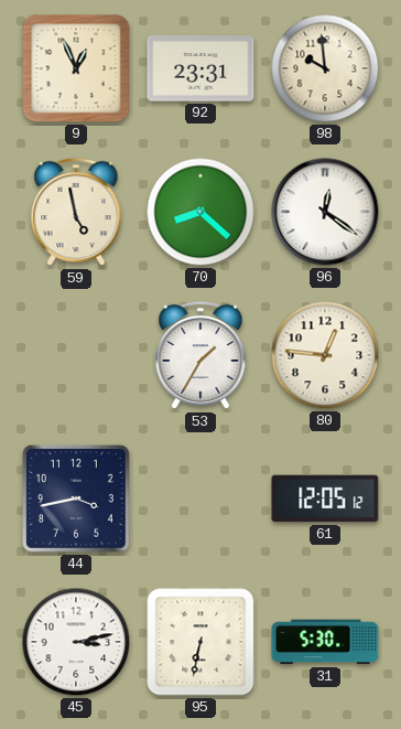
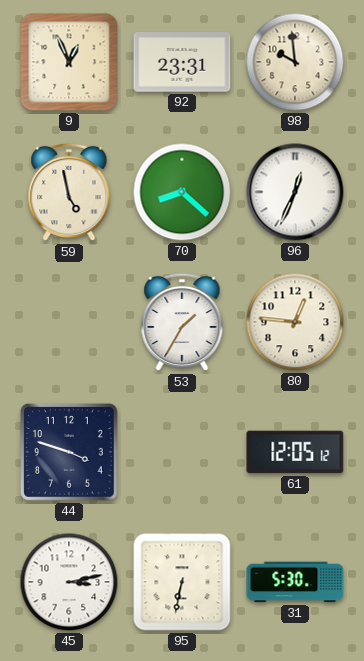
96: 12:21 -> 12:34 (295, 192)
44: 3:43 -> 3:48 (70, 453)
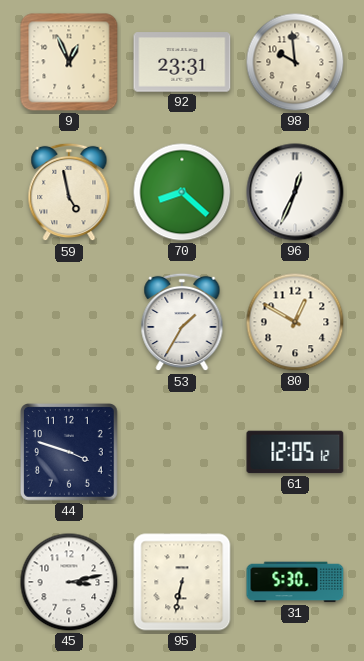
80: 12:46 -> 12:50 (295, 322)
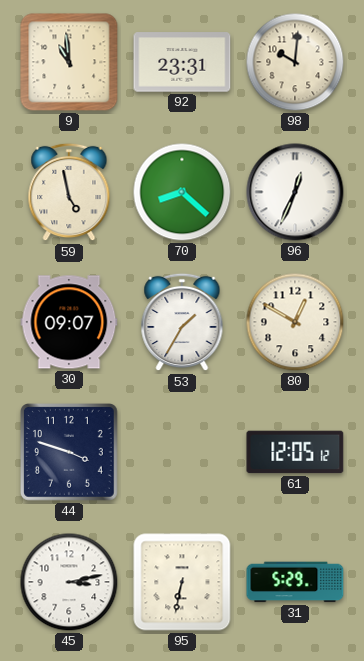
9: 12:56 -> 10:59 (69, 62)
98: 9:59 -> 10:01 (295, 62)
30: none -> 09:07 (69, 322)
31: 5:30 -> 5:29 (295, 582)
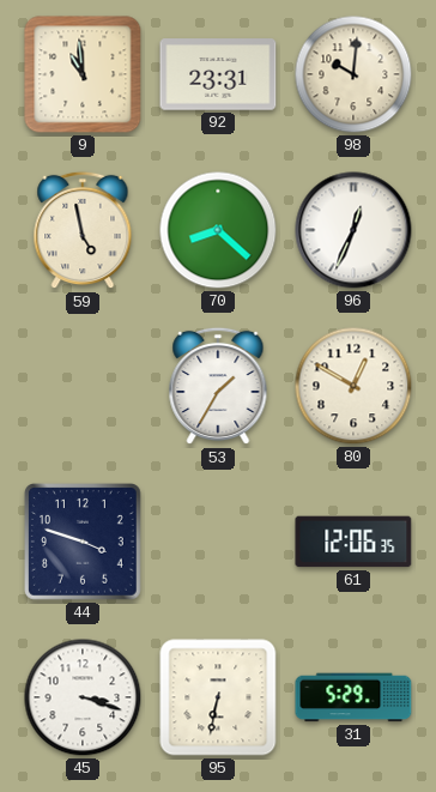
30: 09:07 -> none (69, 322)
61: 12:05 -> 12:06 (353, 542)
45: 3:13 -> 3:18 (83, 697)
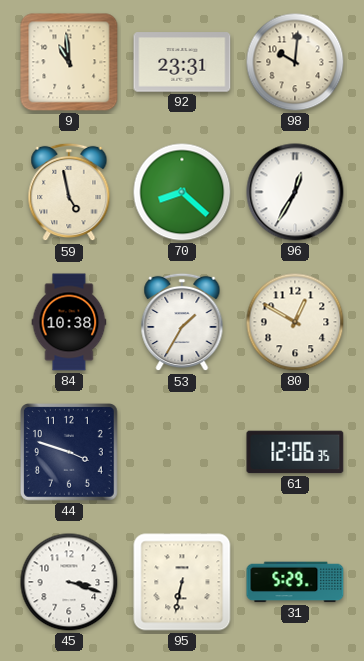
96: 12:34 -> 12:35 (295, 192)
84: none -> 10:38 (69, 322)
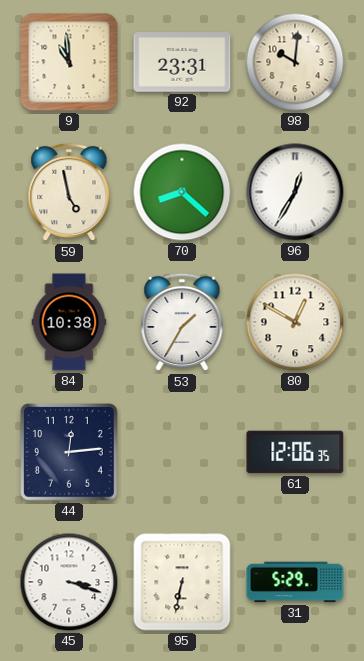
44: 3:48 -> 12:14 (70, 453)
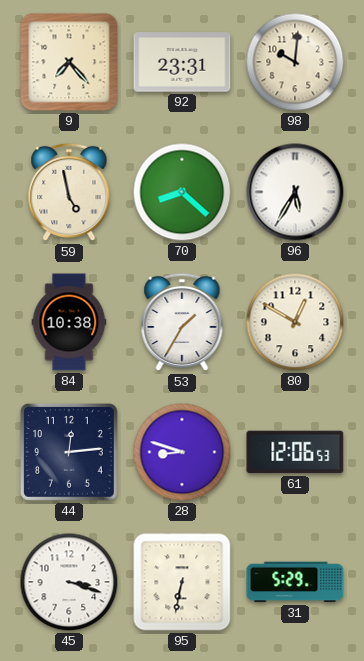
9: 10:59 -> 7:23 (69, 62)
96: 12:35 -> 5:35 (295, 192)
28: none -> 8:48 (182, 452)
61: 12:06:35 -> 12:06:53 (295, 452)
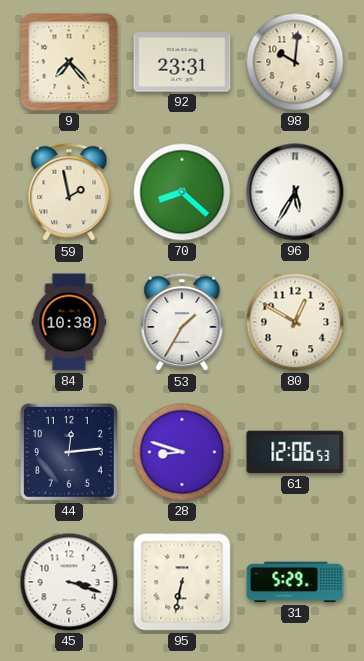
59: 4:58 -> 1:58 (69, 192)
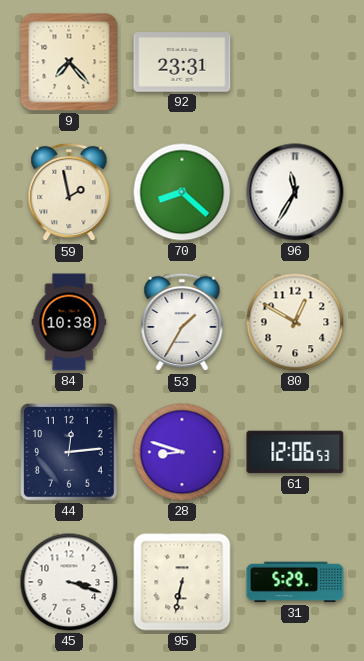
98: 10:01 -> none (295, 62)
96: 5:35 -> 11:35 (295, 192)
